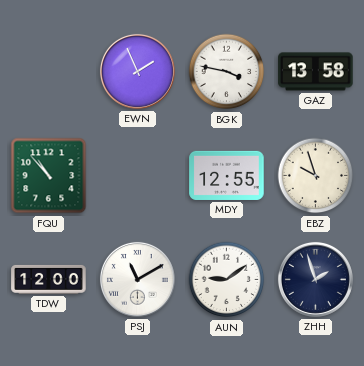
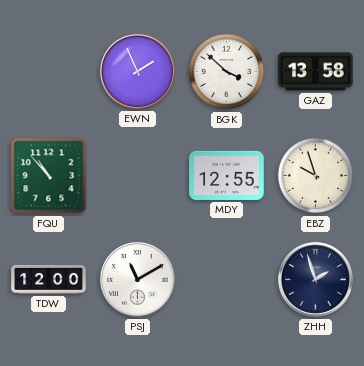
BGK: 3:47 -> 3:52 (227, 72)
AUN: 9:09 -> none (227, 280)
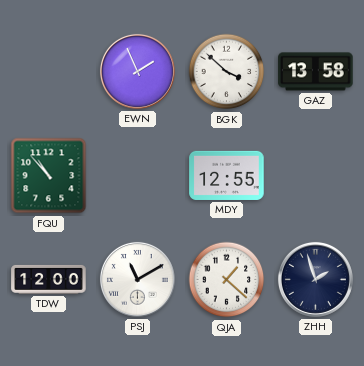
EBZ: 9:57 -> none (316, 176)
QJA: none -> 1:22 (227, 280)
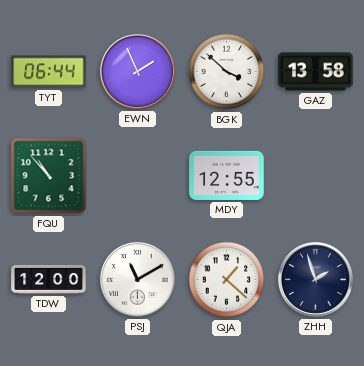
TYT: none -> 06:44 (49, 72)
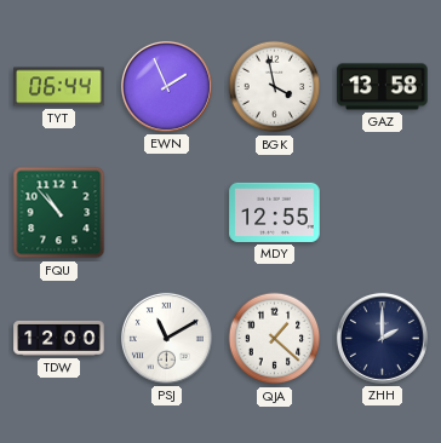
BGK: 3:52 -> 3:58 (275, 87)
ZHH: 1:57 -> 2:00 (382, 338)
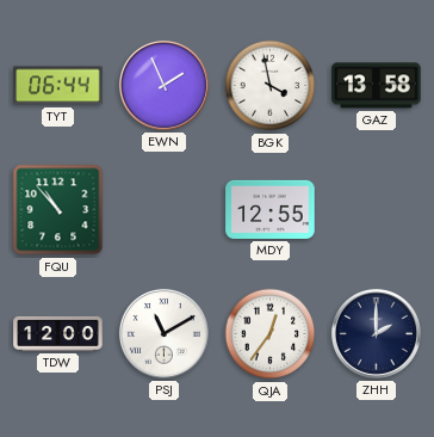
QJA: 1:22 -> 12:36 (271, 334)
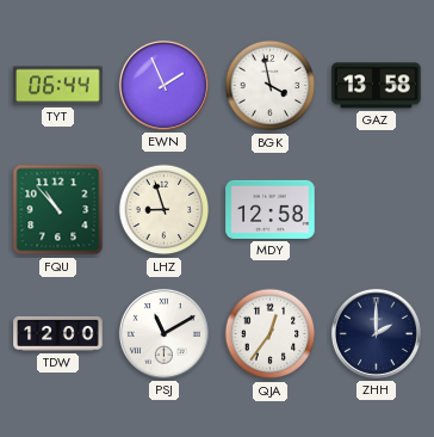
LHZ: none -> 8:57 (165, 210)
MDY: 12:55 -> 12:58 (271, 209)
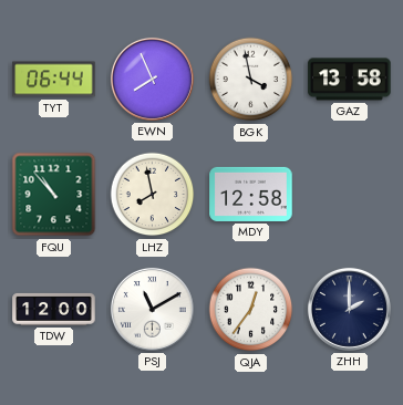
EWN: 1:56 -> 7:56 (152, 79)
LHZ: 8:57 -> 7:58 (153, 195)
